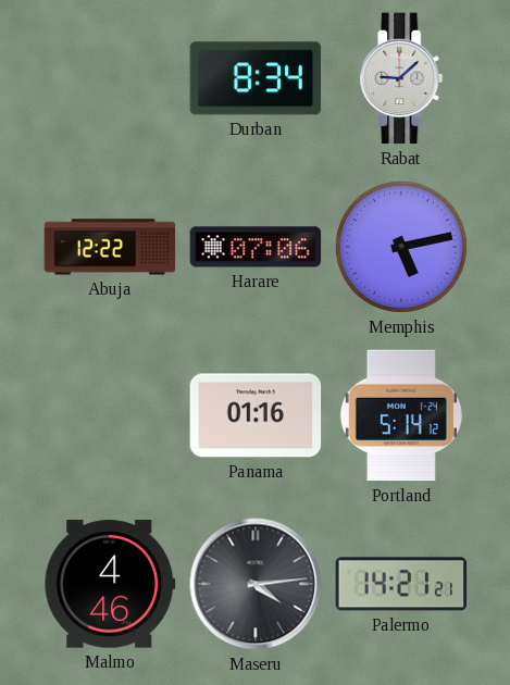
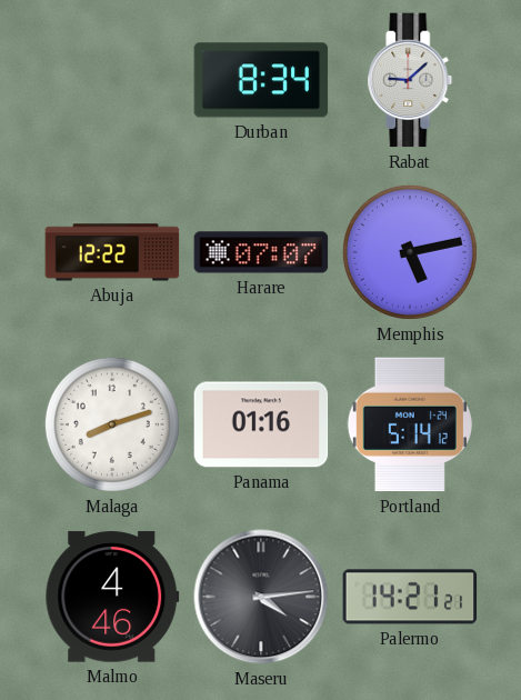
Harare: 07:06 -> 07:07 (261, 252)
Malaga: none -> 8:12 (112, 424)
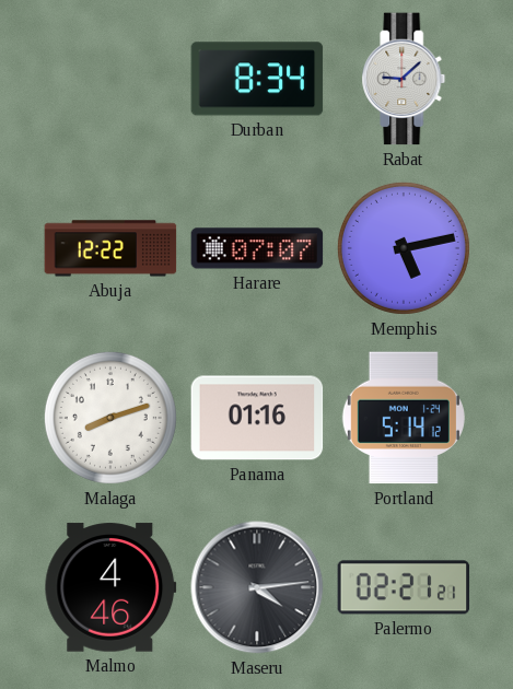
Palermo: 14:21 -> 02:21 (404, 587)
